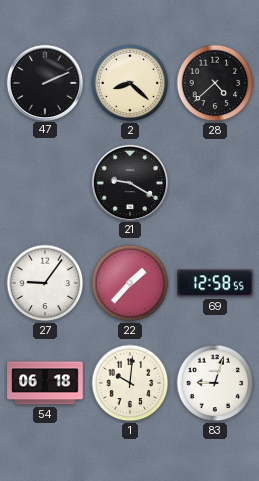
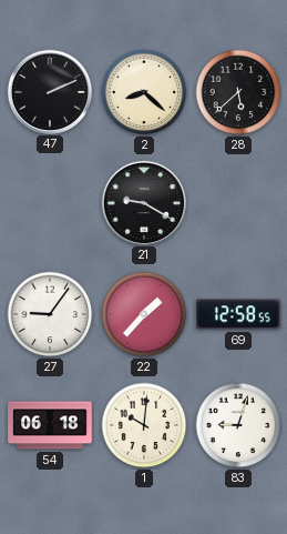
28: 4:38 -> 5:38 (238, 92)
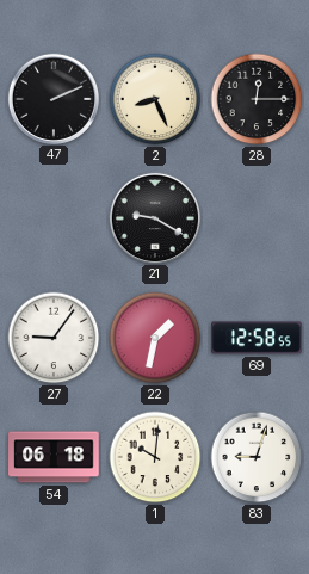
2: 8:22 -> 8:26 (155, 99)
28: 5:38 -> 12:15 (257, 99)
22: 1:37 -> 1:32 (155, 338)
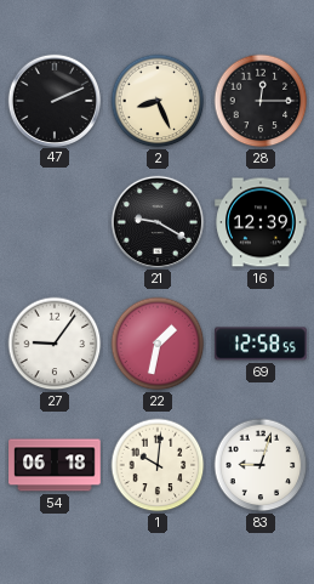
16: none -> 12:39 (261, 222)
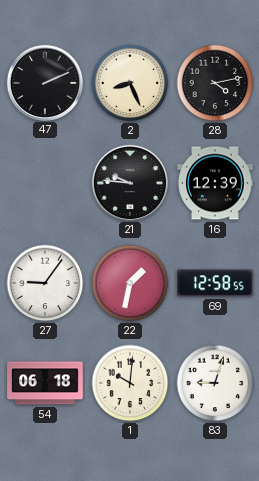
28: 12:15 -> 4:13 (215, 83)
21: 9:20 -> 9:46 (129, 182)
